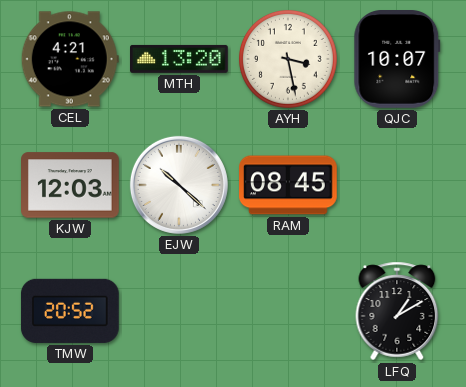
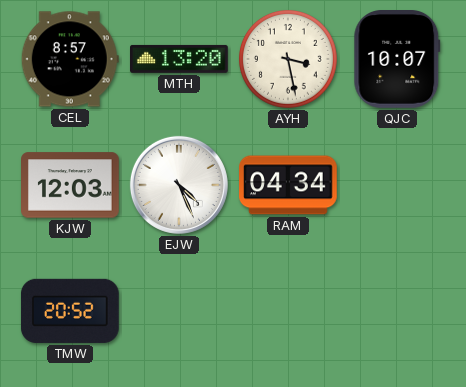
CEL: 4:21 -> 8:57 (70, 59)
EJW: 10:22 -> 4:26 (179, 185)
RAM: 08:45 -> 04:34 (289, 185)
LFQ: 1:10 -> none (397, 311)
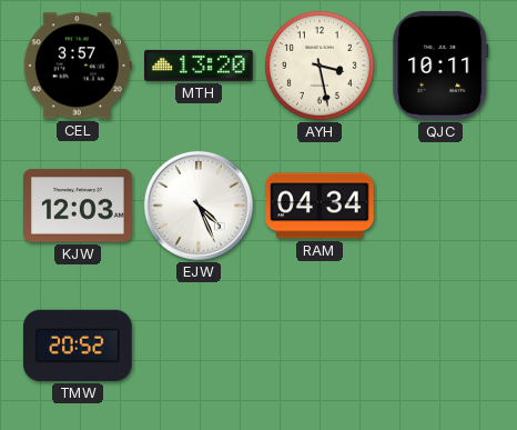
CEL: 8:57 -> 3:57 (78, 66)
QJC: 10:07 -> 10:11 (440, 67)
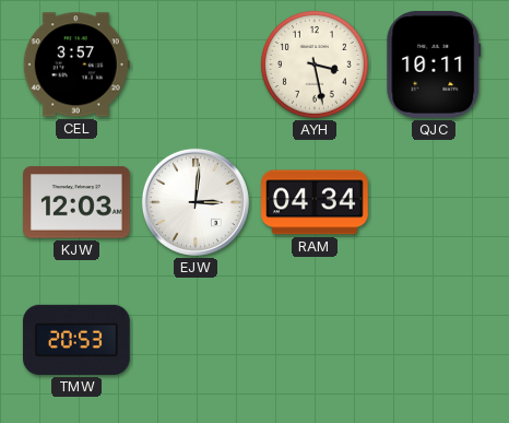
MTH: 13:20 -> none (200, 66)
EJW: 4:26 -> 3:01 (196, 202)
TMW: 20:52 -> 20:53 (76, 340)
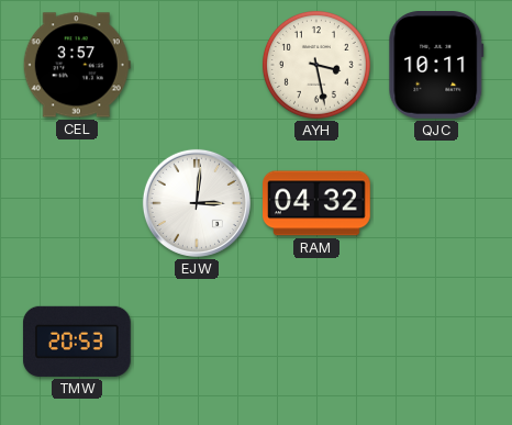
KJW: 12:03 -> none (78, 202)
RAM: 04:34 -> 04:32 (318, 203)
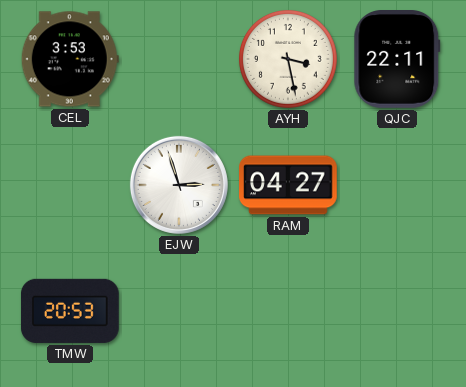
CEL: 3:57 -> 3:53 (70, 59)
QJC: 10:11 -> 22:11 (397, 60)
EJW: 3:01 -> 2:57 (179, 185)
RAM: 04:32 -> 04:27 (289, 185)
